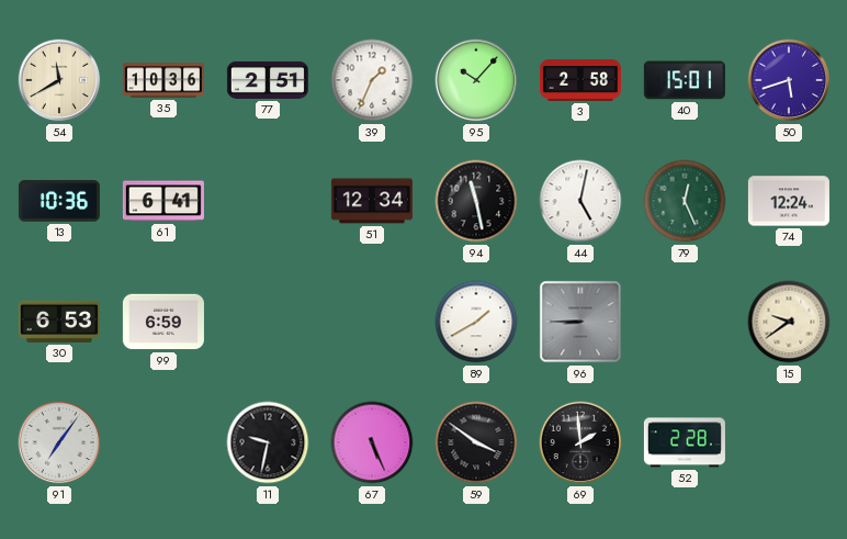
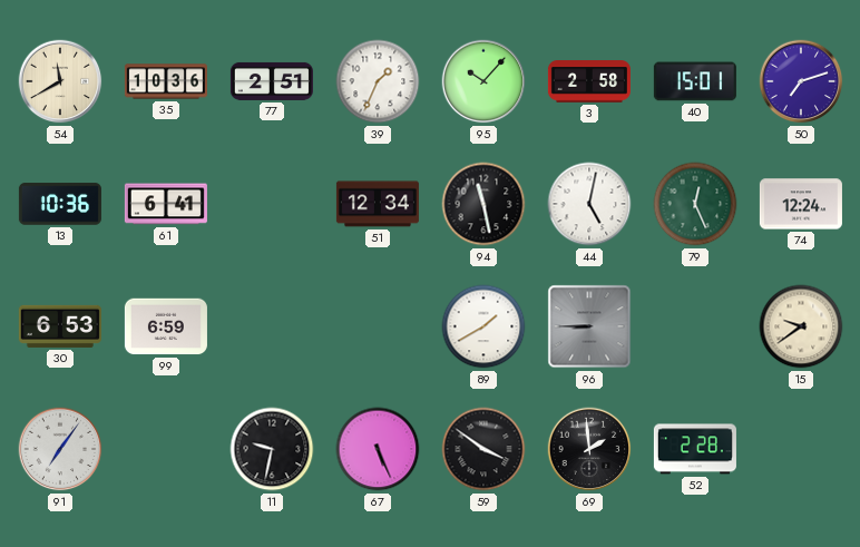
50: 5:42 -> 7:12 (801, 81)
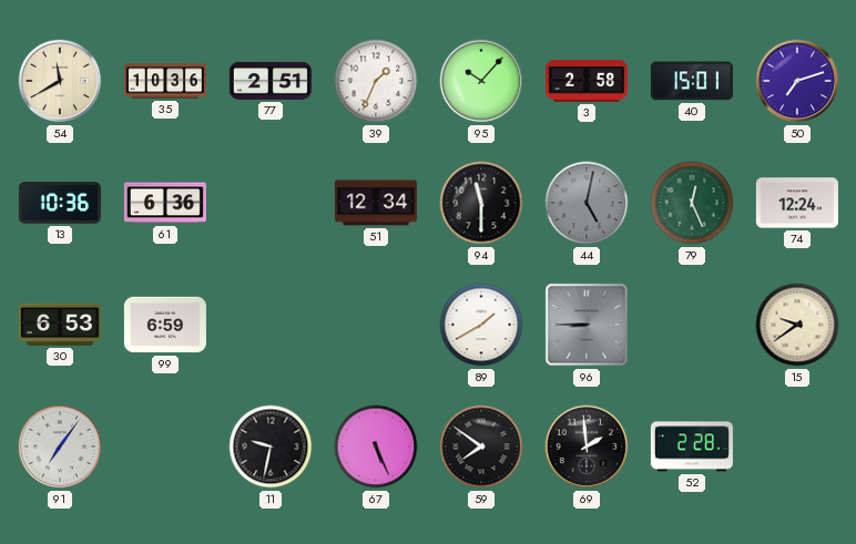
61: 6:41 -> 6:36 (165, 203)
94: 11:28 -> 11:30 (481, 203)
44 dial: white -> grey (587, 203)
59: 3:51 -> 7:51 (481, 447)
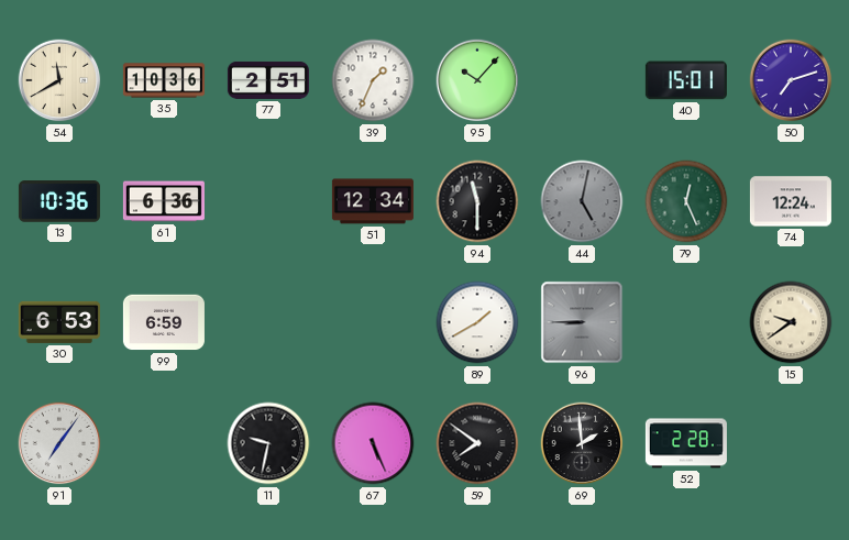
3: 2:58 -> none (587, 81)
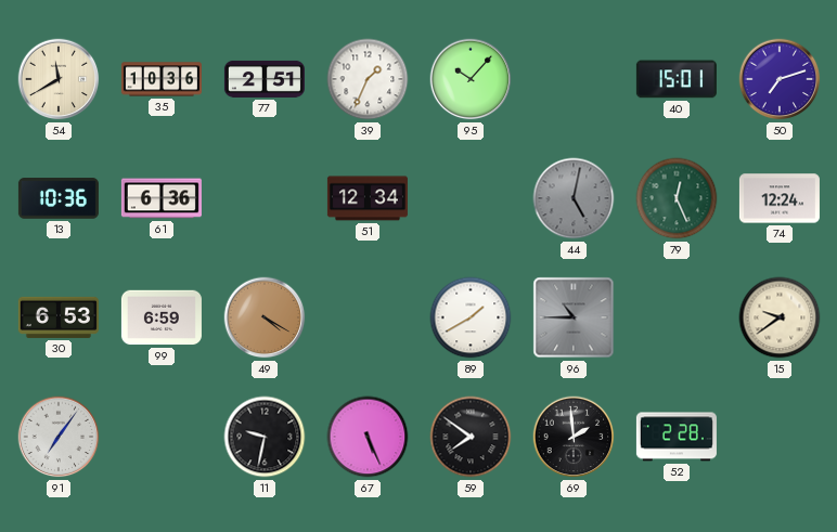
94: 11:30 -> none (477, 201)
49: none -> 4:20 (265, 317)
96: 8:45 -> 10:45 (574, 317)
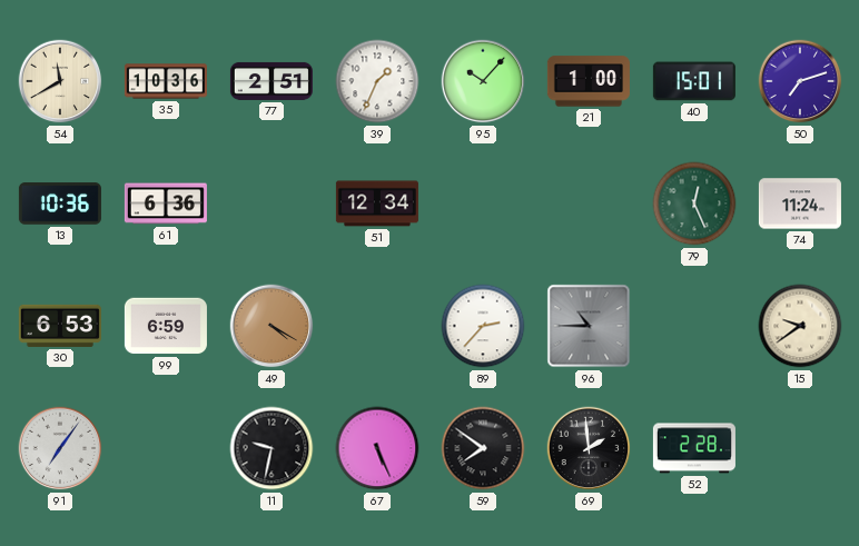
21: none -> 1:00 (589, 81)
44: 5:02 -> none (574, 198)
74: 12:24 -> 11:24 (800, 203)
89: 1:40 -> 2:37 (483, 326)
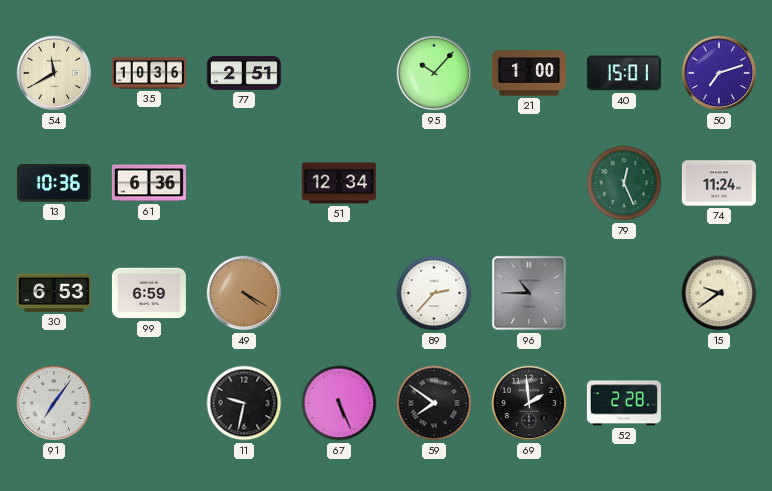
39: 1:34 -> none (377, 81)
